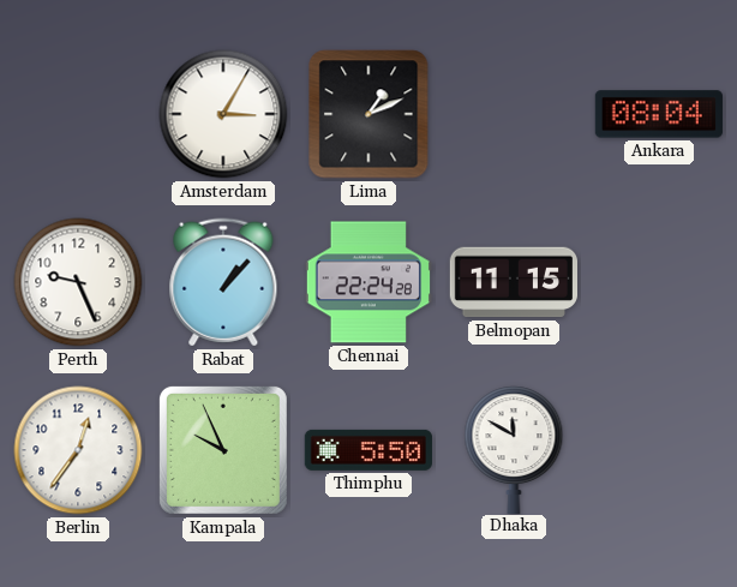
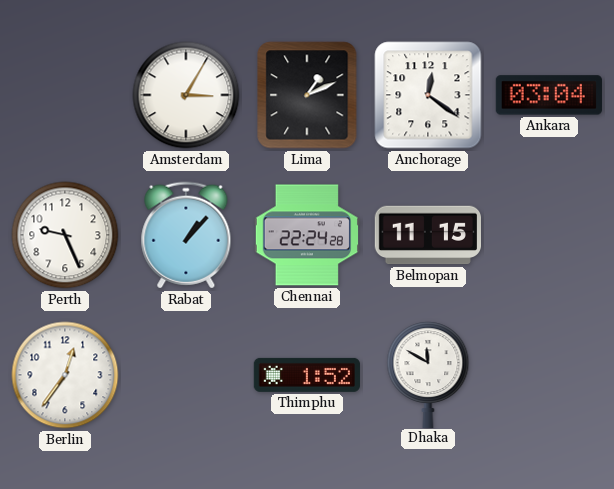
Anchorage: none -> 12:21 (428, 95)
Ankara: 08:04 -> 03:04 (549, 95)
Kampala: 9:56 -> none (223, 450)
Thimphu: 5:50 -> 1:52 (307, 375)
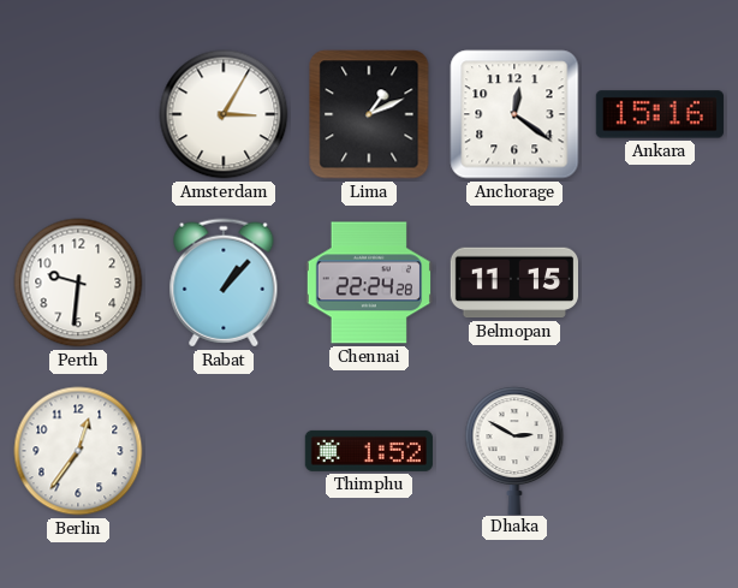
Ankara: 03:04 -> 15:16 (660, 114)
Perth: 9:26 -> 9:31 (78, 283)
Dhaka: 11:50 -> 2:50 (514, 450)
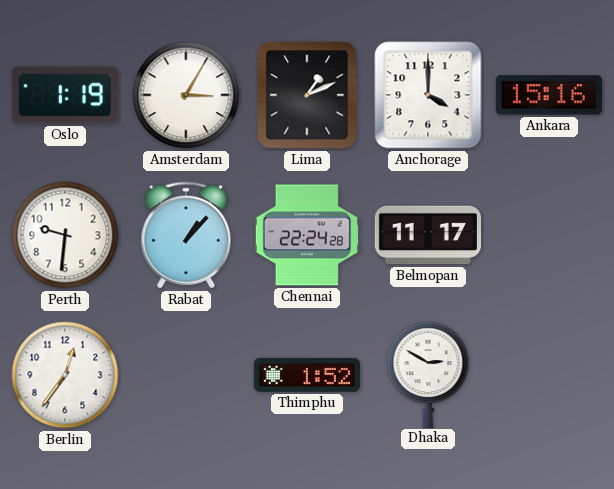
Oslo: none -> 1:19 (65, 95)
Anchorage: 12:21 -> 4:00 (428, 95)
Belmopan: 11:15 -> 11:17 (427, 235)
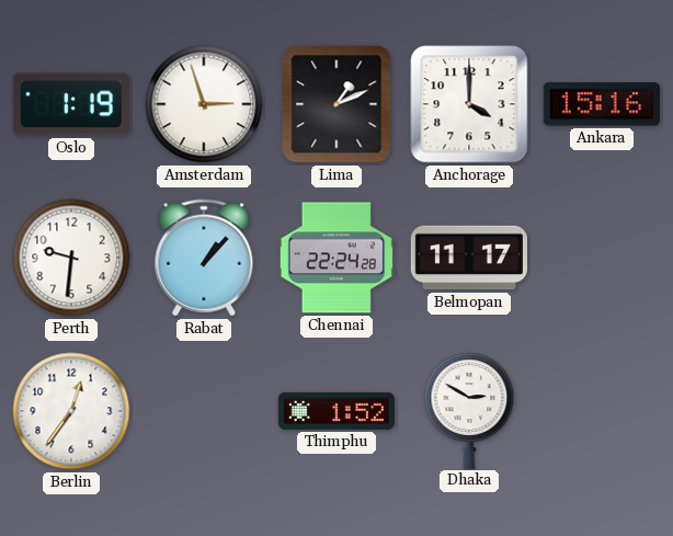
Amsterdam: 3:05 -> 2:57 (204, 104)
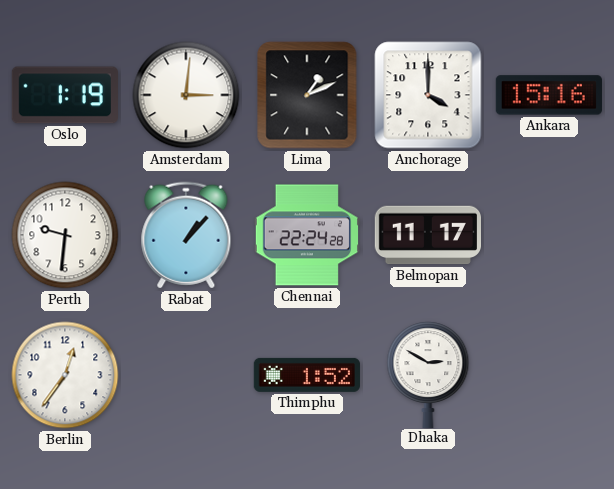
Amsterdam: 2:57 -> 3:01 (186, 95)
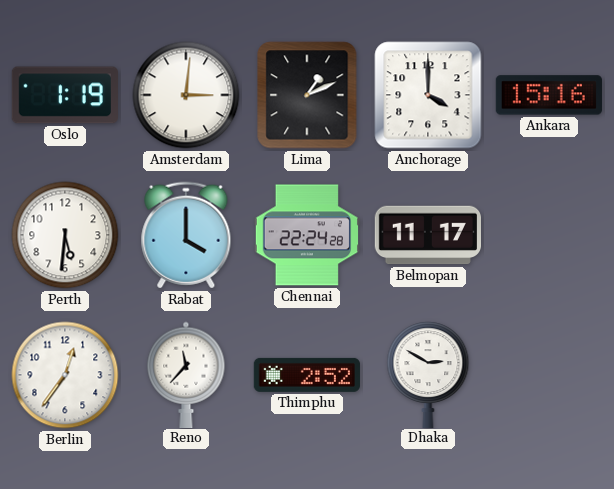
Perth: 9:31 -> 5:31 (65, 235)
Rabat: 1:07 -> 4:00 (186, 235)
Reno: none -> 11:37 (186, 374)
Thimphu: 1:52 -> 2:52 (307, 375)
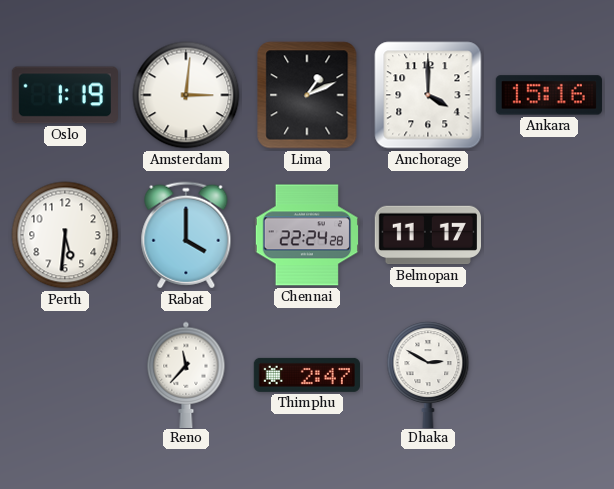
Berlin: 12:36 -> none (65, 375)
Thimphu: 2:52 -> 2:47 (307, 375)
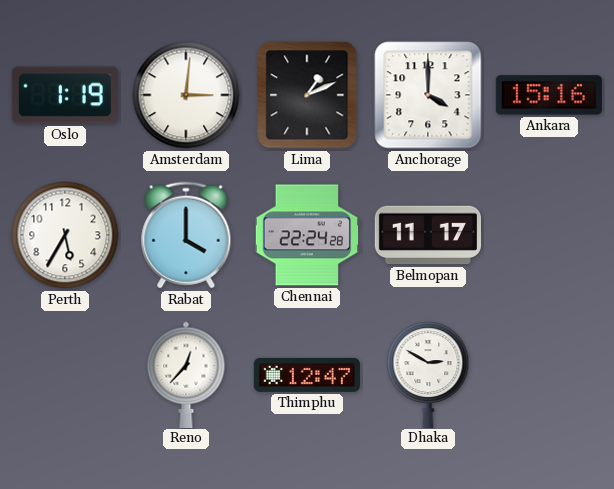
Perth: 5:31 -> 5:35 (65, 235)
Reno: 11:37 -> 12:37 (186, 374)
Thimphu: 2:47 -> 12:47 (307, 375)
